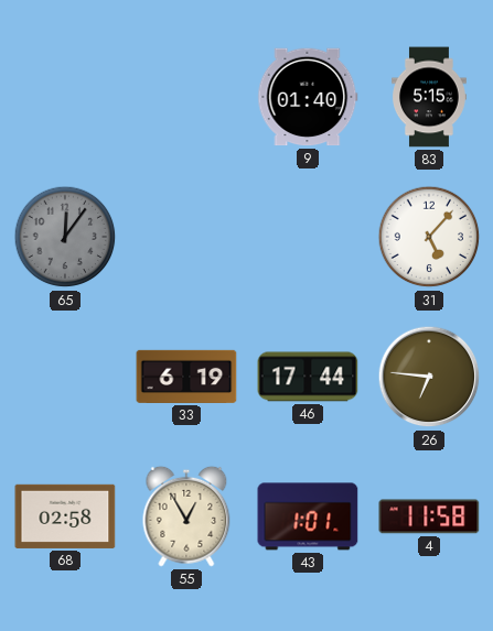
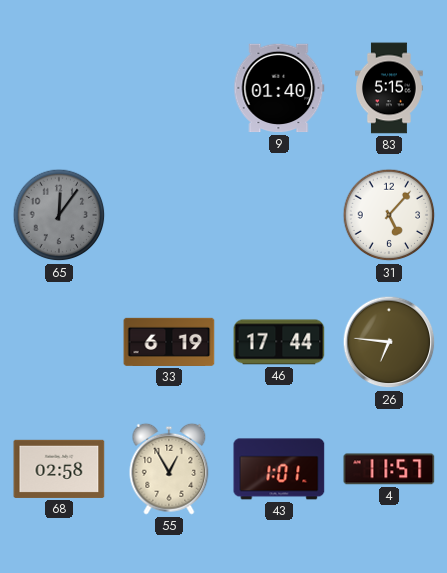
4: 11:58 -> 11:57 (389, 469)
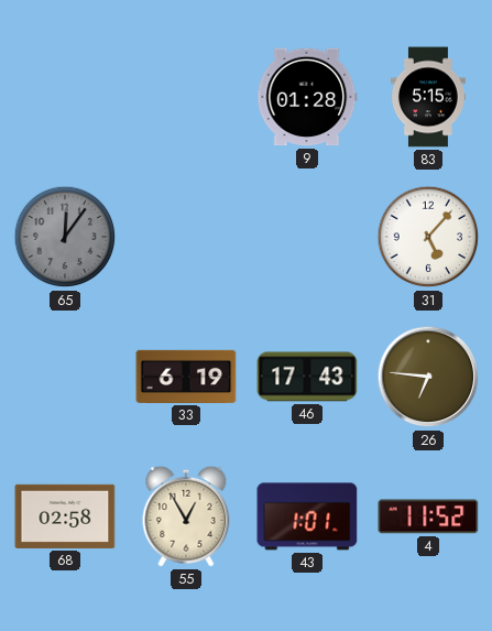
9: 01:40 -> 01:28 (307, 97)
46: 17:44 -> 17:43 (307, 377)
4: 11:57 -> 11:52 (428, 516)
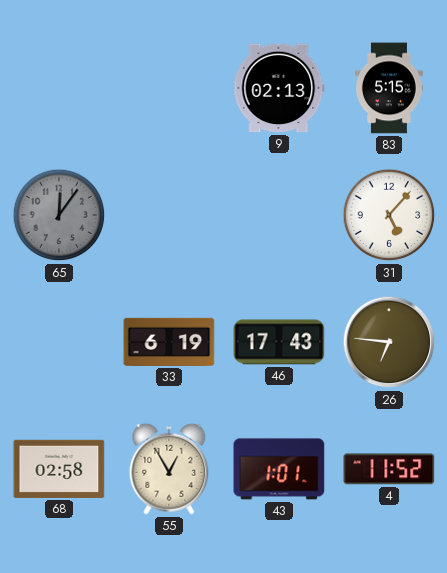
9: 01:28 -> 02:13 (279, 88)
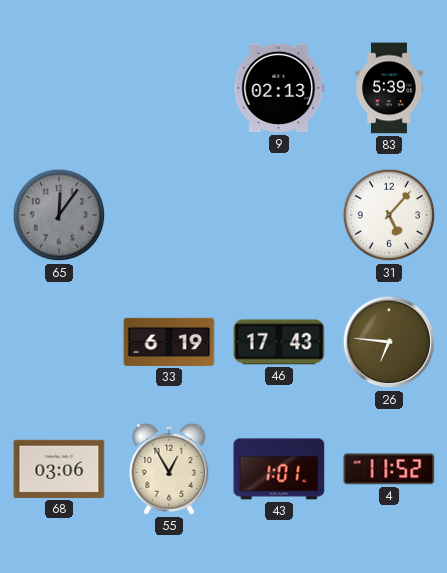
83: 5:15 -> 5:39 (390, 88)
68: 02:58 -> 03:06 (59, 469)
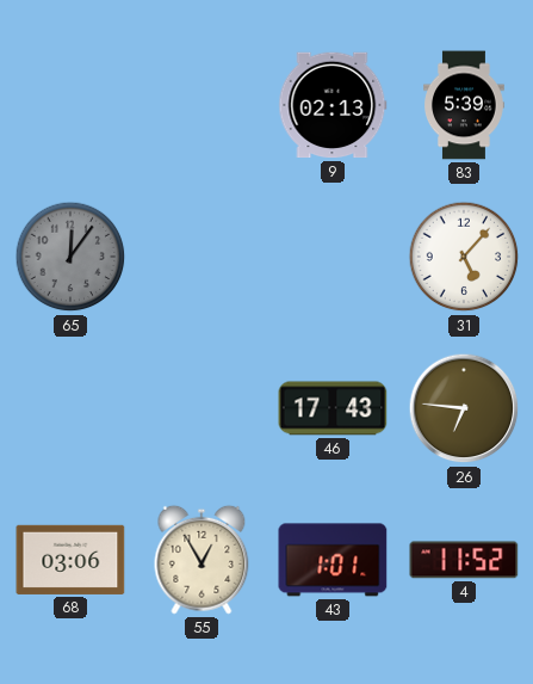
33: 6:19 -> none (169, 342)
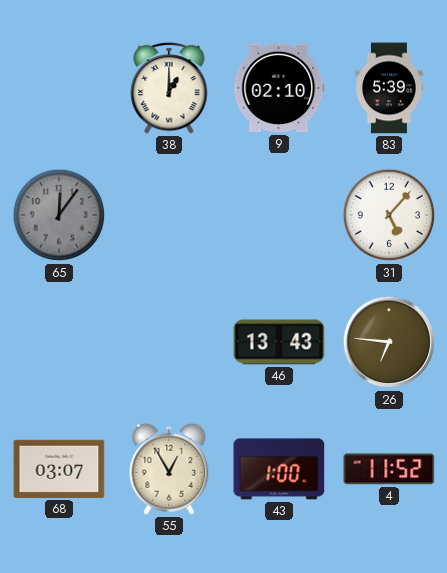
38: none -> 1:00 (169, 88)
9: 02:13 -> 02:10 (279, 88)
46: 17:43 -> 13:43 (279, 342)
68: 03:06 -> 03:07 (59, 469)
43: 1:01 -> 1:00 (279, 469)
